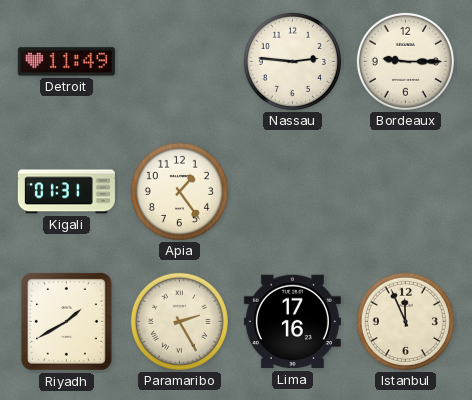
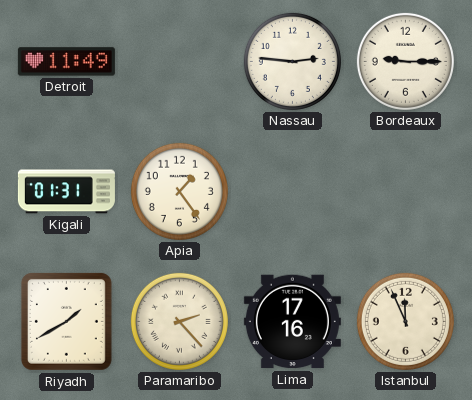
Paramaribo: 2:25 -> 2:23 (179, 321)
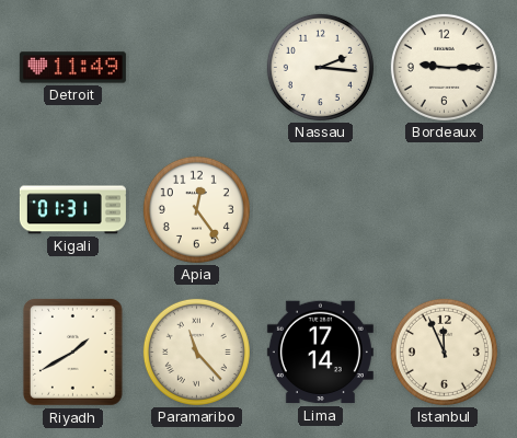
Nassau: 2:46 -> 2:16 (320, 67)
Apia: 1:24 -> 12:24 (196, 209)
Paramaribo: 2:23 -> 11:23 (196, 351)
Lima: 17:16 -> 17:14 (320, 353)
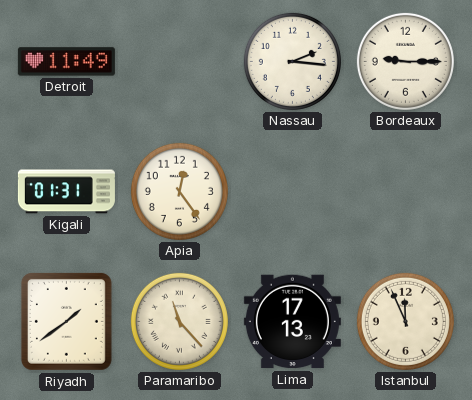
Riyadh: 1:40 -> 1:39 (66, 321)
Lima: 17:14 -> 17:13 (292, 322)
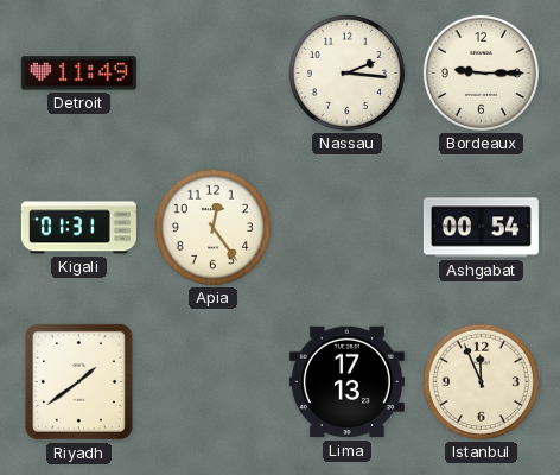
Ashgabat: none -> 00:54 (481, 228)
Paramaribo: 11:23 -> none (179, 321)
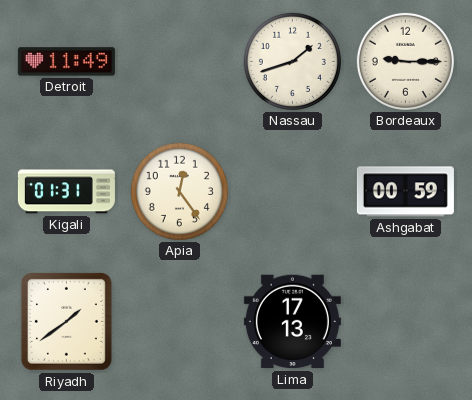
Nassau: 2:16 -> 1:42 (292, 61)
Ashgabat: 00:54 -> 00:59 (405, 192)
Istanbul: 11:56 -> none (481, 381)
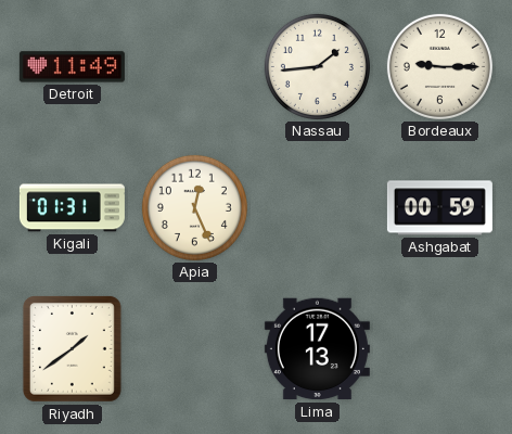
Nassau: 1:42 -> 1:44 (317, 66)
Apia: 12:24 -> 12:26 (194, 207)
